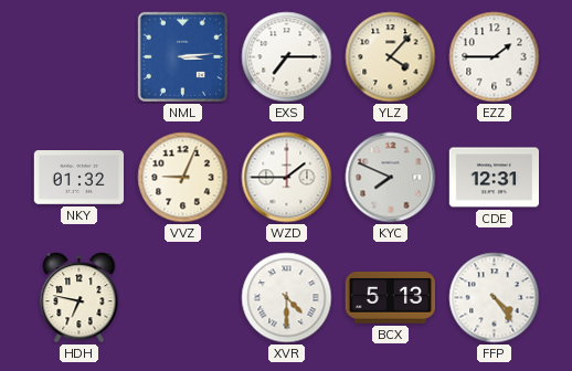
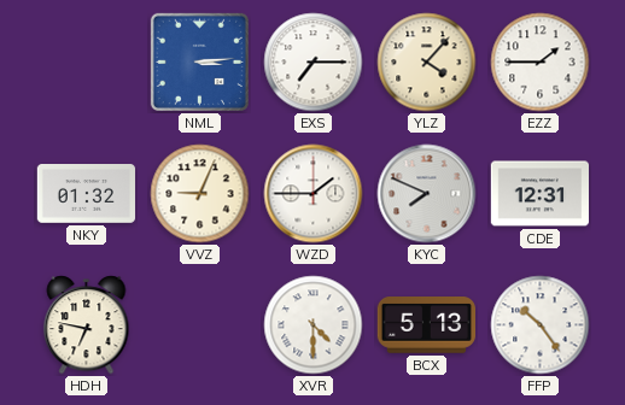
FFP: 4:24 -> 10:24 (541, 325)
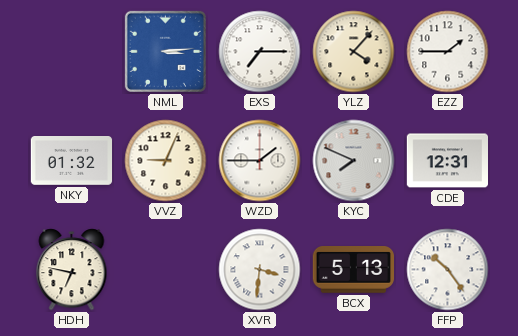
XVR: 4:30 -> 3:31 (260, 270)
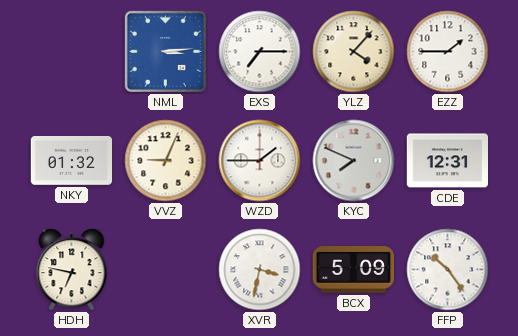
XVR: 3:31 -> 3:32 (260, 270)
BCX: 5:13 -> 5:09 (353, 270)
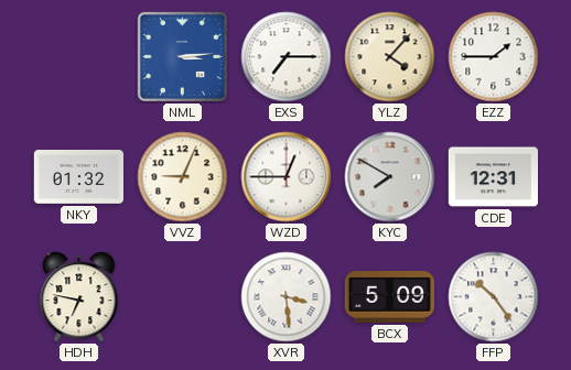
WZD: 1:45 -> 12:45 (287, 177)
KYC: 7:49 -> 7:50 (390, 177)
XVR: 3:32 -> 3:29 (287, 297)
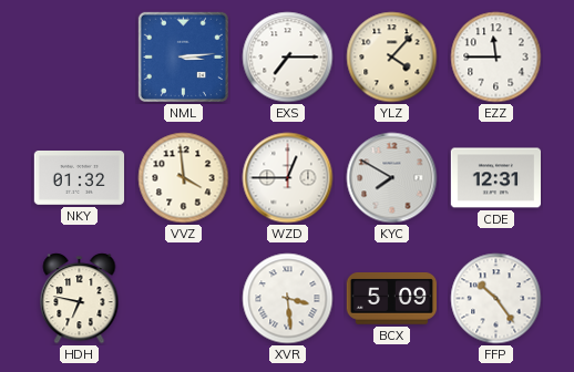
EZZ: 1:45 -> 11:45 (496, 58)
VVZ: 9:04 -> 3:59 (184, 178)
